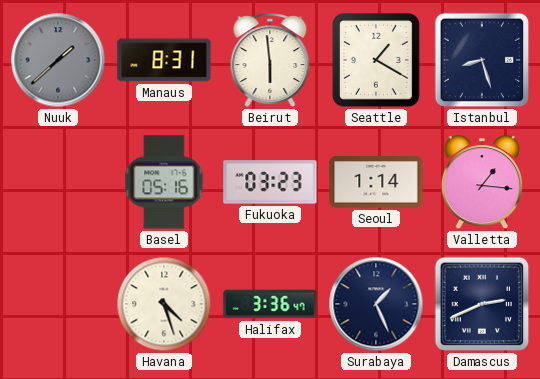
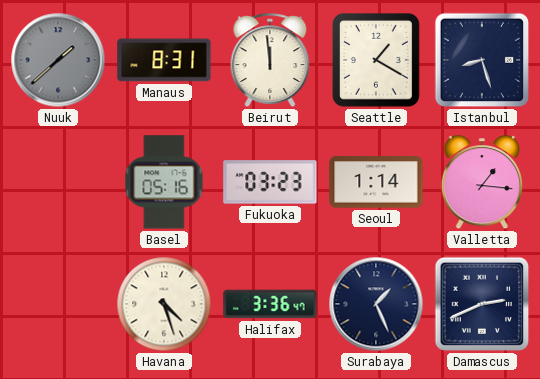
Beirut: 5:59 -> 11:59 (270, 61)
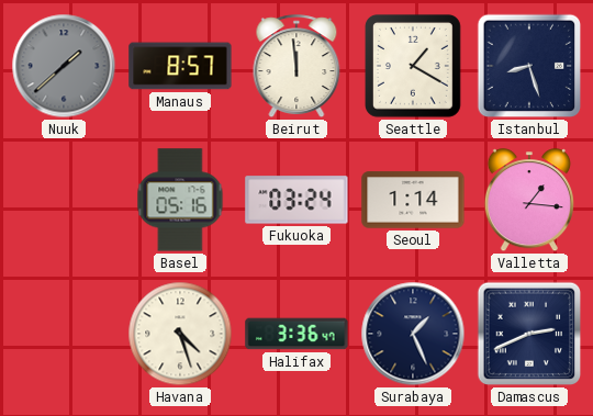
Manaus: 8:31 -> 8:57 (180, 66)
Fukuoka: 03:23 -> 03:24 (296, 200)
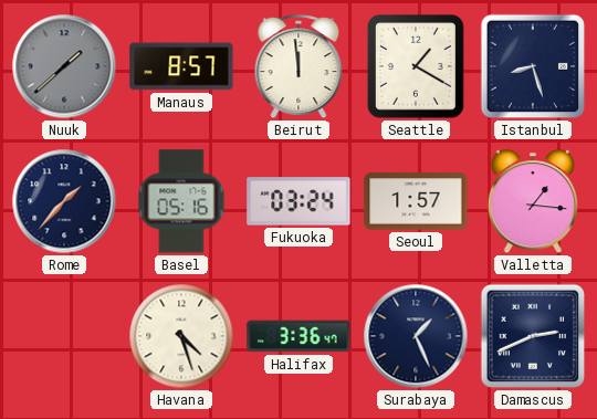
Rome: none -> 1:37 (64, 201)
Seoul: 1:14 -> 1:57 (416, 201)
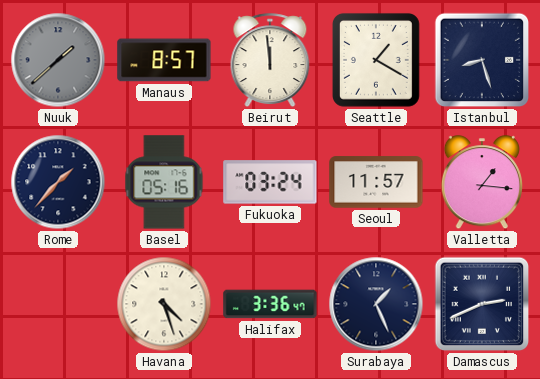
Seoul: 1:57 -> 11:57 (376, 182)
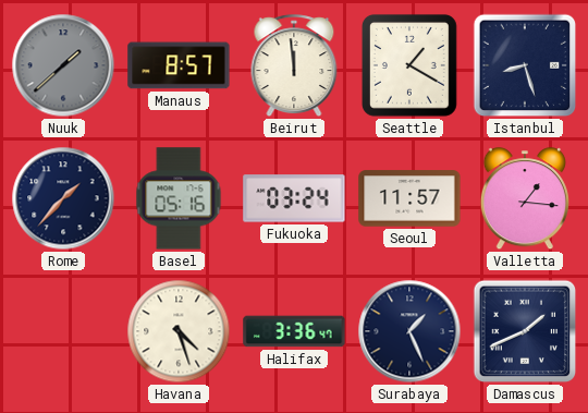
Damascus: 2:41 -> 1:41 (525, 331)
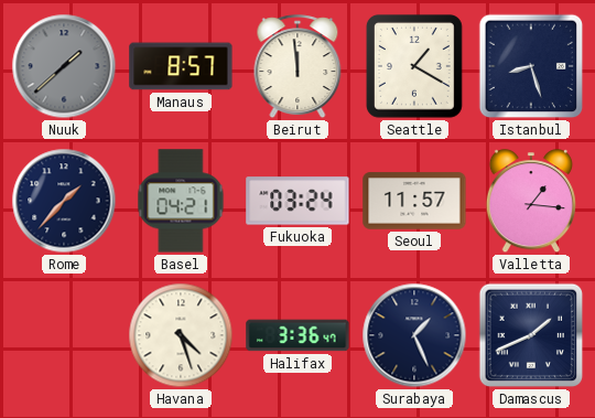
Basel: 05:16 -> 04:21 (181, 201)
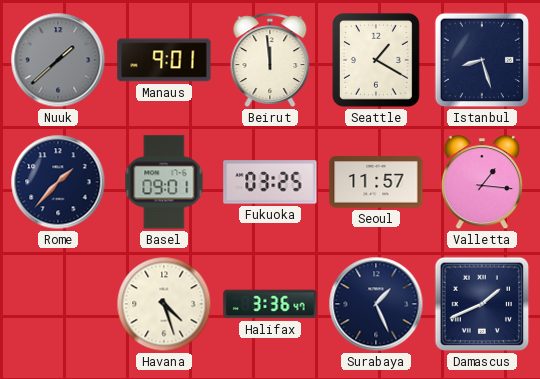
Manaus: 8:57 -> 9:01 (164, 60)
Basel: 04:21 -> 09:01 (164, 182)
Fukuoka: 03:24 -> 03:25 (270, 182)
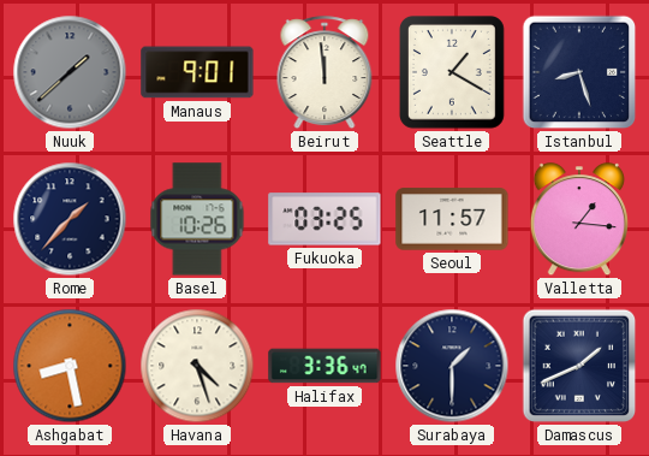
Basel: 09:01 -> 10:26 (197, 219)
Ashgabat: none -> 8:28 (70, 366)
Surabaya: 1:26 -> 1:30 (452, 366)
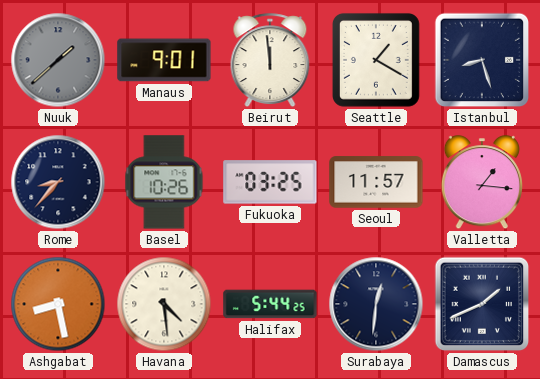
Rome: 1:37 -> 8:37 (58, 182)
Havana: 4:27 -> 4:29 (164, 304)
Halifax: 3:36 -> 5:44 (270, 304)
Surabaya: 1:30 -> 12:31 (376, 304)
